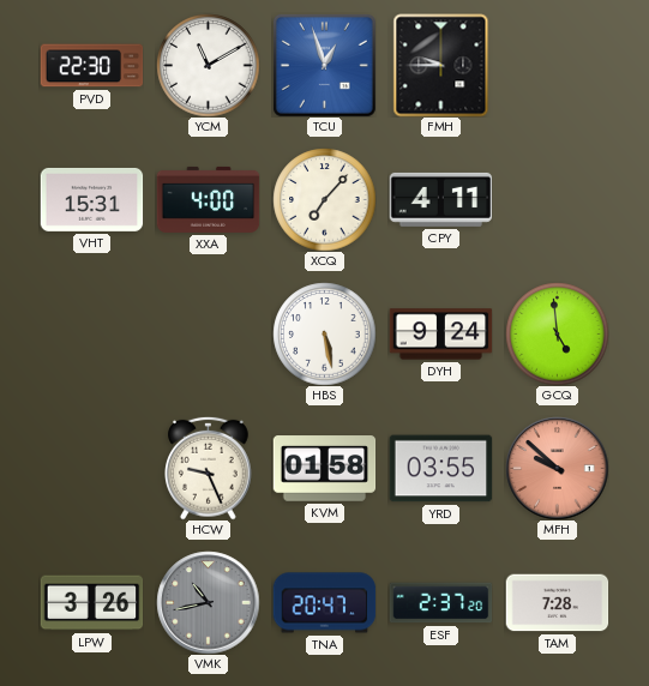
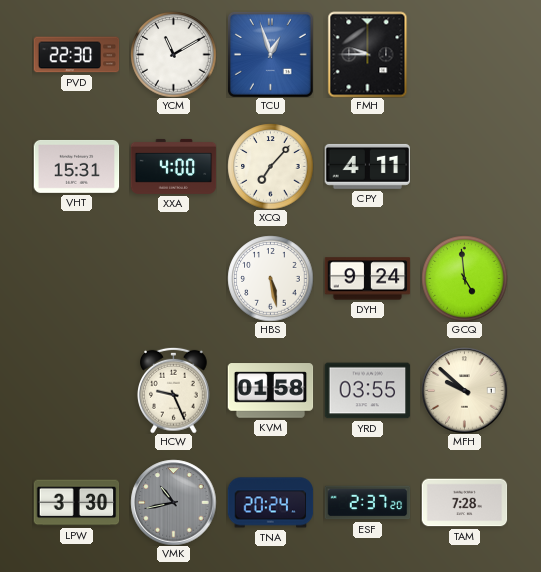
MFH dial: salmon -> cream (464, 390)
LPW: 3:26 -> 3:30 (76, 503)
TNA: 20:47 -> 20:24 (270, 503)
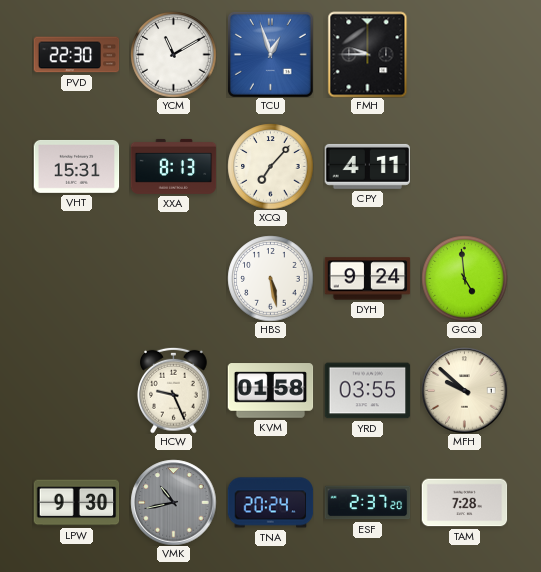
XXA: 4:00 -> 8:13 (173, 166)
LPW: 3:30 -> 9:30 (76, 503)
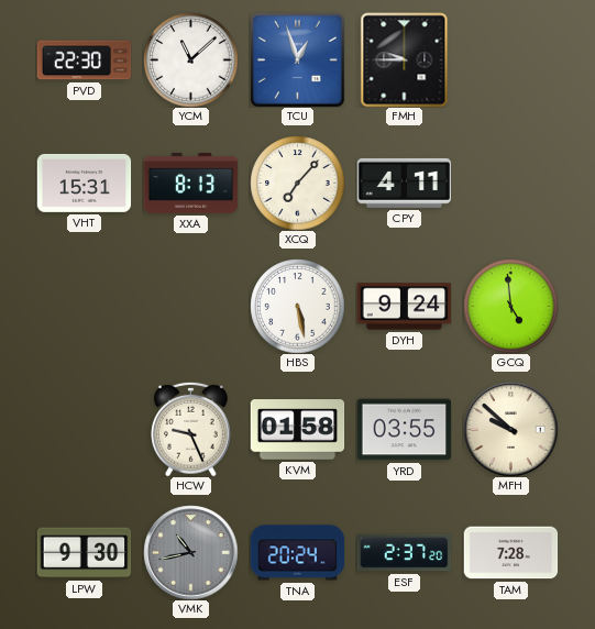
YCM: 11:10 -> 11:08 (190, 59)
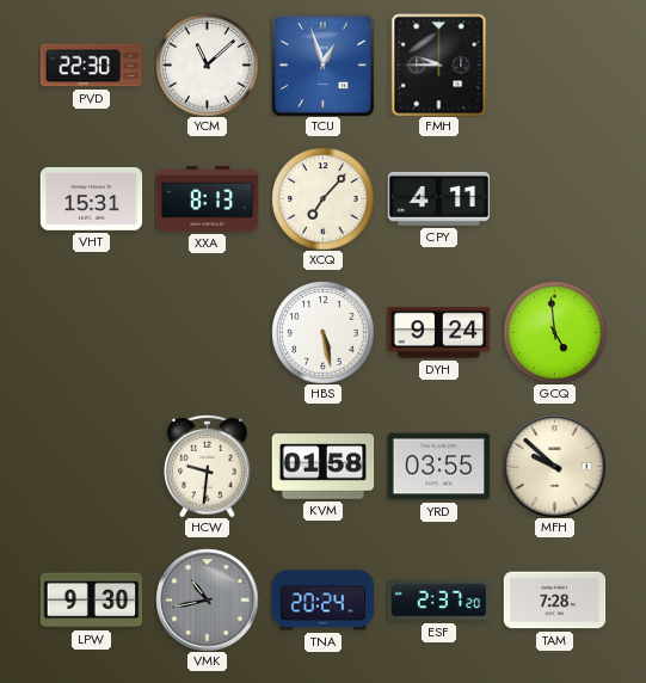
HCW: 9:26 -> 9:31 (208, 466)
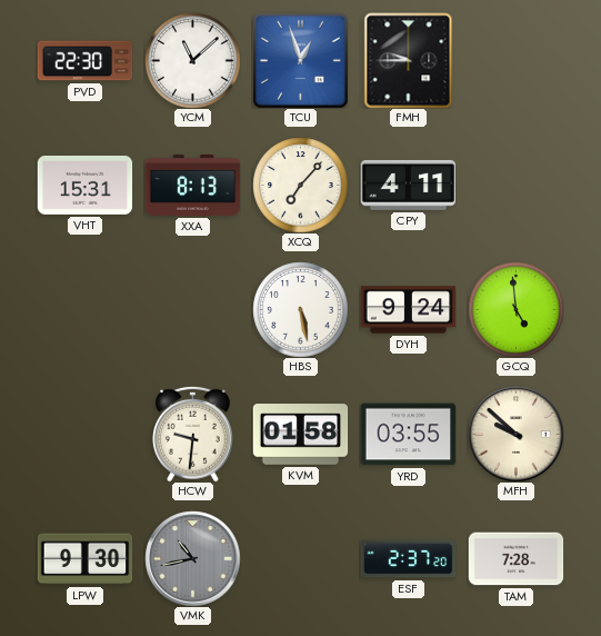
TNA: 20:24 -> none (322, 601)
